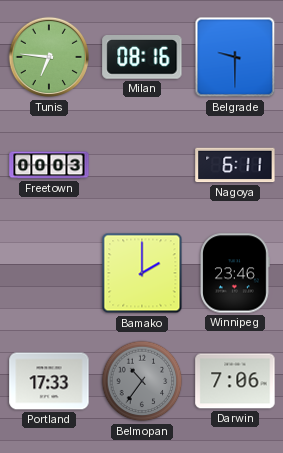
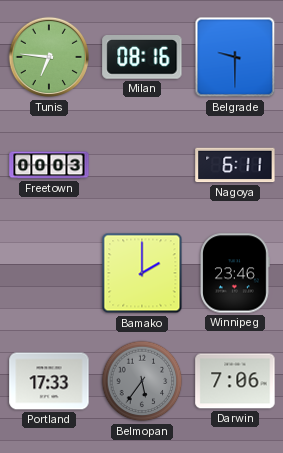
Belmopan: 10:36 -> 5:36 (142, 381)
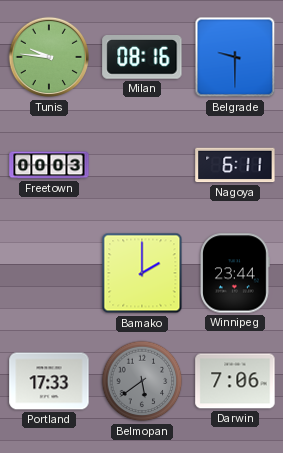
Tunis: 6:46 -> 9:46 (49, 57)
Winnipeg: 23:46 -> 23:44 (235, 273)
Belmopan: 5:36 -> 5:39 (142, 381)
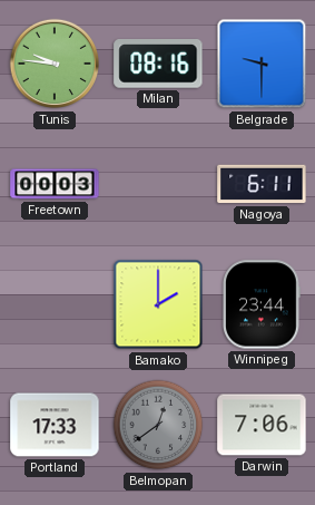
Belmopan: 5:39 -> 12:39 (158, 425)
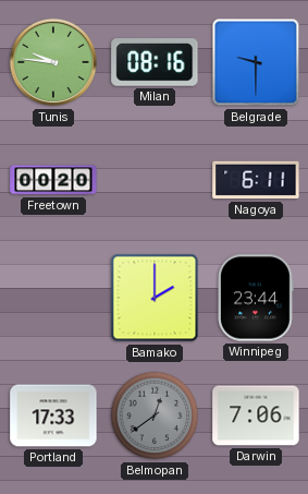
Freetown: 00:03 -> 00:20 (53, 180)
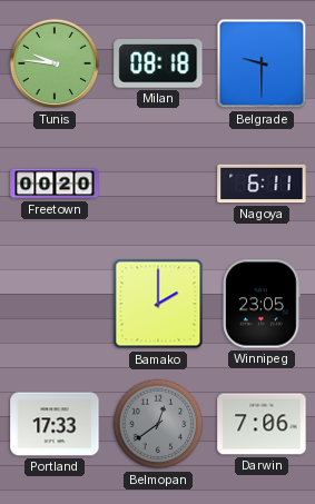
Milan: 08:16 -> 08:18 (158, 65)
Winnipeg: 23:44 -> 23:05 (262, 304)
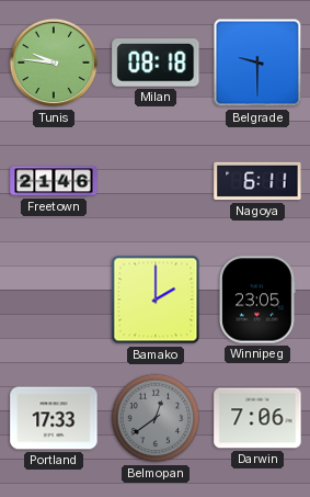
Freetown: 00:20 -> 21:46 (54, 181)
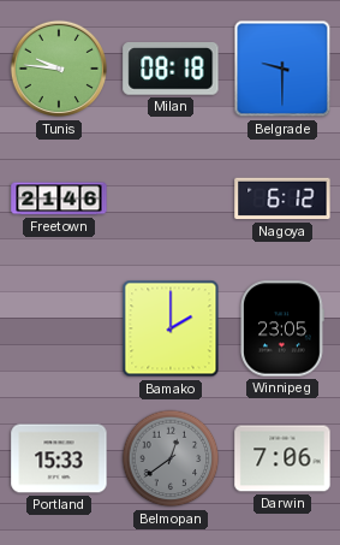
Nagoya: 6:11 -> 6:12 (282, 199)
Portland: 17:33 -> 15:33 (59, 458)
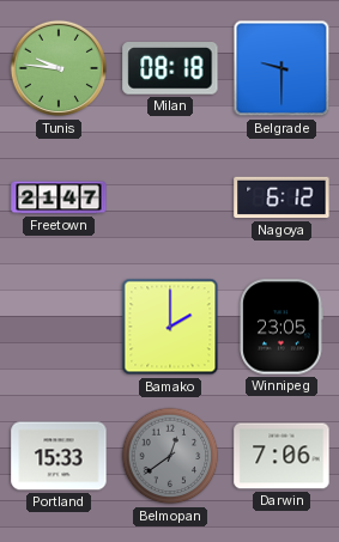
Freetown: 21:46 -> 21:47 (59, 197)
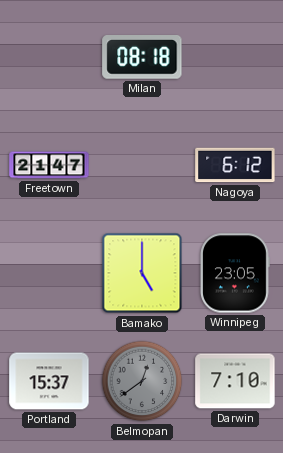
Tunis: 9:46 -> none (59, 68)
Belgrade: 9:30 -> none (282, 68)
Bamako: 2:00 -> 5:00 (142, 273)
Portland: 15:33 -> 15:37 (49, 381)
Darwin: 7:06 -> 7:10 (235, 381)
